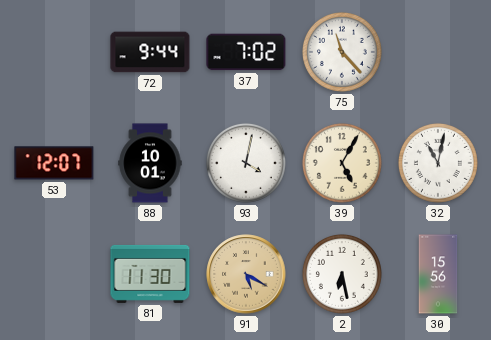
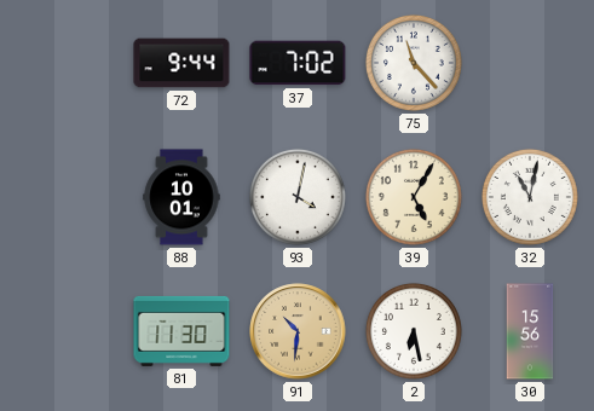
53: 12:07 -> none (54, 163)
91: 5:20 -> 10:31 (298, 331)
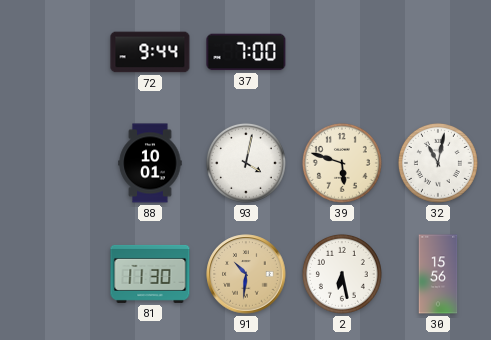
37: 7:02 -> 7:00 (246, 52)
75: 11:23 -> none (414, 63)
39: 5:05 -> 5:48 (342, 163)
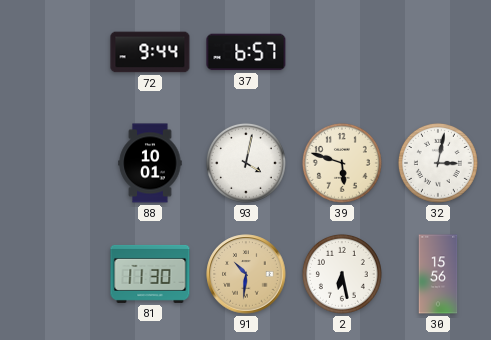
37: 7:00 -> 6:57 (246, 52)
32: 11:02 -> 3:02 (438, 163)
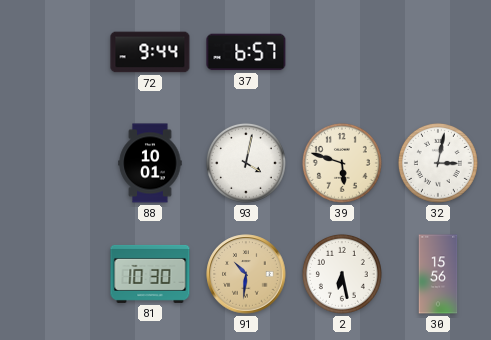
81: 11:30 -> 10:30 (150, 274)
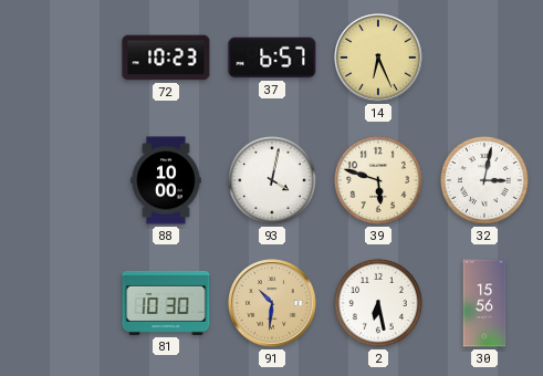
72: 9:44 -> 10:23 (166, 58)
14: none -> 6:26 (378, 58)
88: 10:01 -> 10:00 (166, 180)
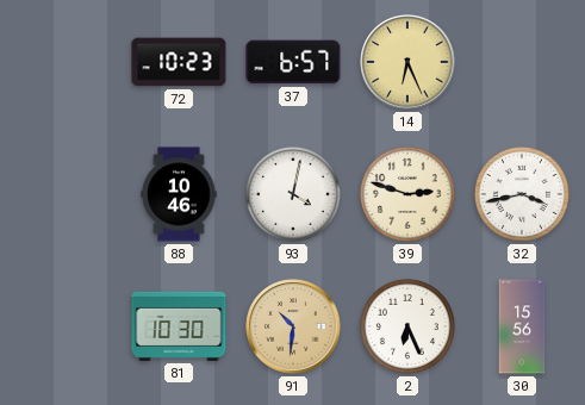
88: 10:00 -> 10:46 (179, 194)
39: 5:48 -> 2:48 (407, 194)
32: 3:02 -> 3:43 (522, 194)
2: 6:28 -> 6:26 (407, 326)
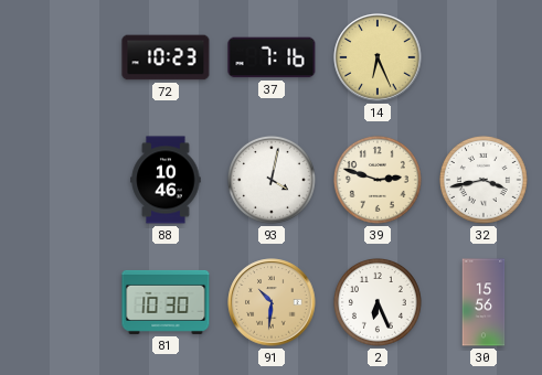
37: 6:57 -> 7:16 (272, 57)
